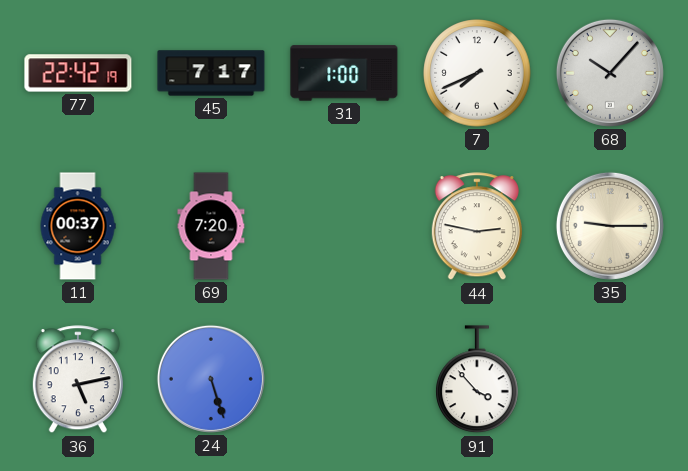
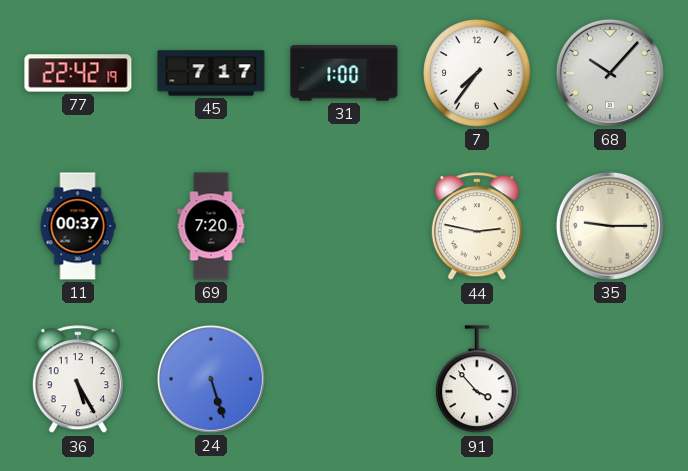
7: 7:41 -> 7:36 (477, 73)
36: 5:13 -> 5:25 (78, 380)
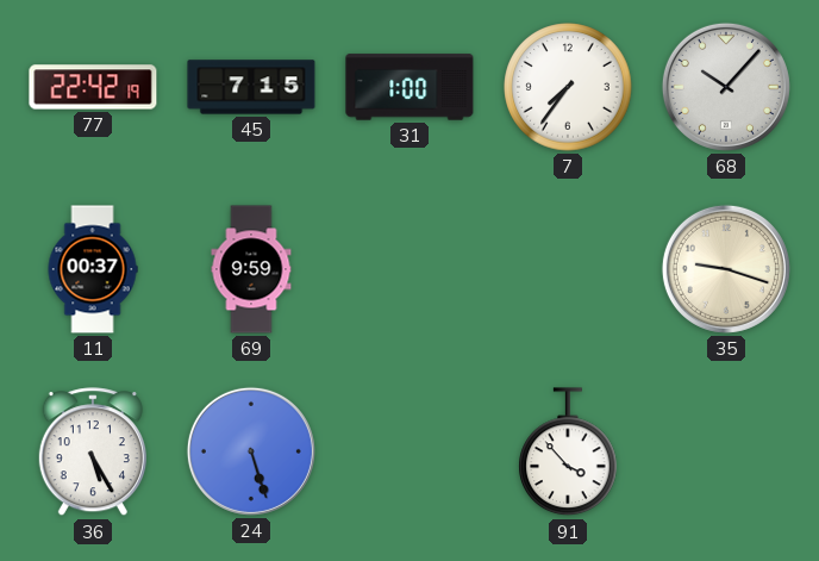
45: 7:17 -> 7:15 (251, 87)
69: 7:20 -> 9:59 (251, 269)
44: 2:47 -> none (477, 227)
35: 9:15 -> 9:18 (726, 269)
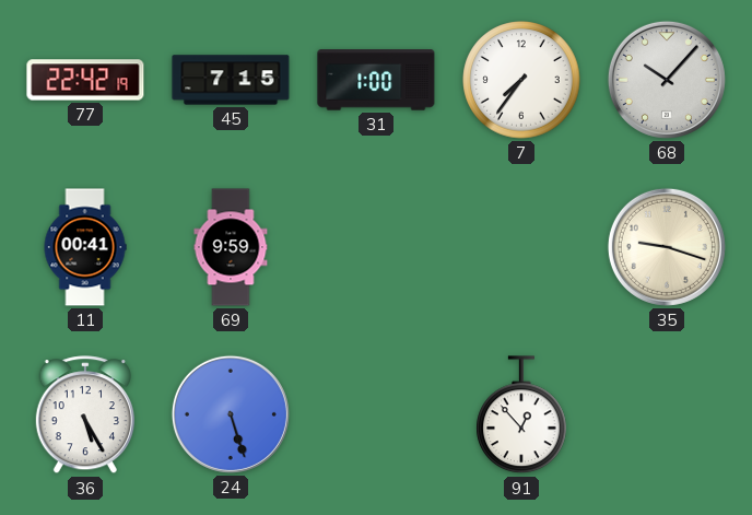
11: 00:37 -> 00:41 (85, 247)
91: 3:53 -> 12:53 (521, 415)
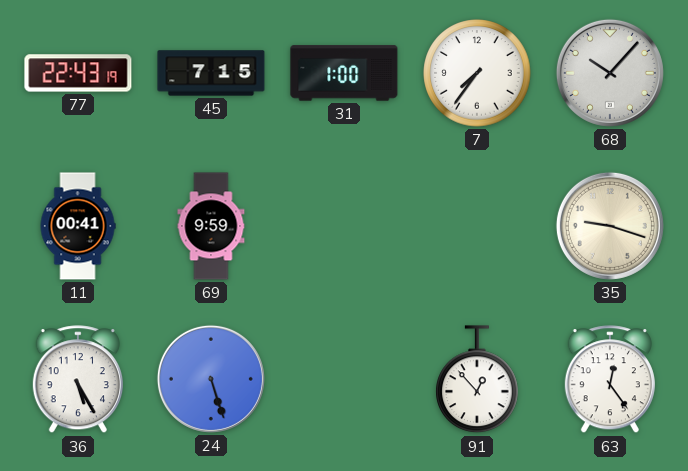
77: 22:42 -> 22:43 (78, 73)
63: none -> 12:24 (610, 380)
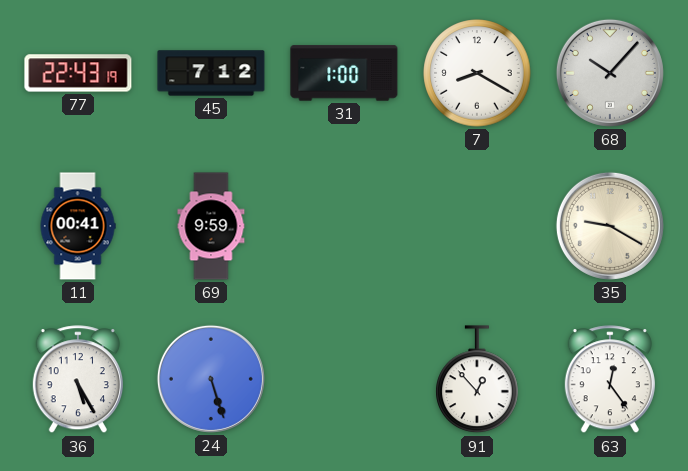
45: 7:15 -> 7:12 (211, 73)
7: 7:36 -> 8:20 (477, 73)
35: 9:18 -> 9:20 (610, 226)
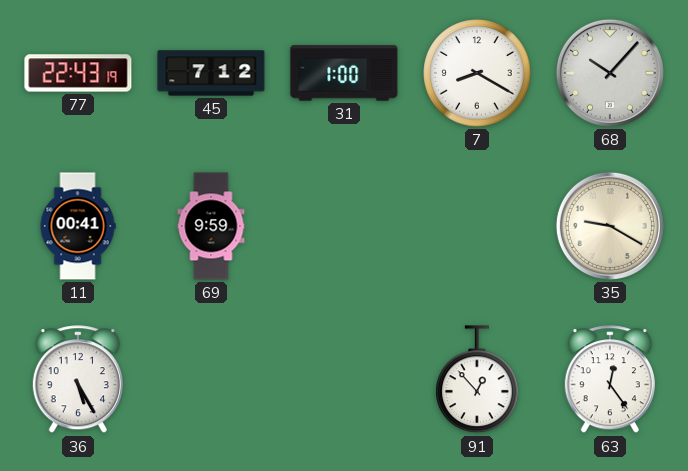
24: 5:27 -> none (211, 379)
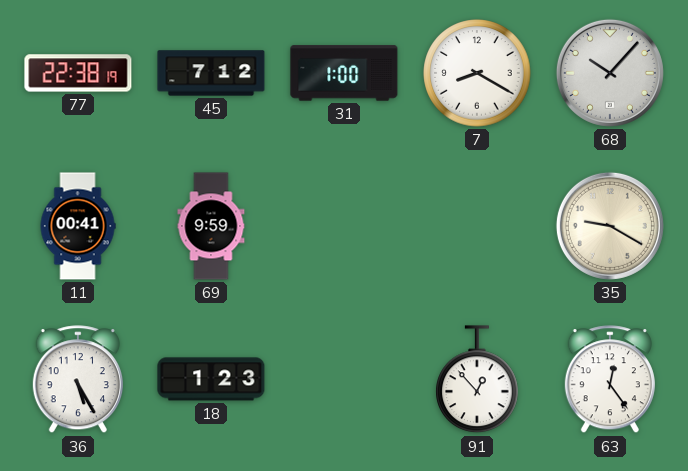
77: 22:43 -> 22:38 (78, 73)
18: none -> 1:23 (211, 379)
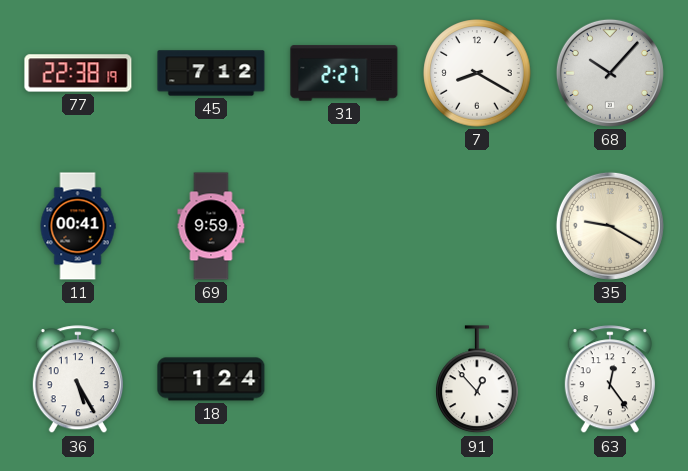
31: 1:00 -> 2:27 (344, 73)
18: 1:23 -> 1:24 (211, 379)
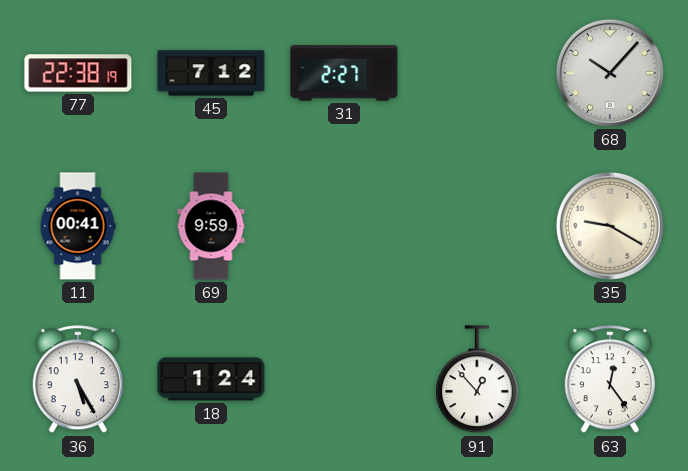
7: 8:20 -> none (477, 73)
